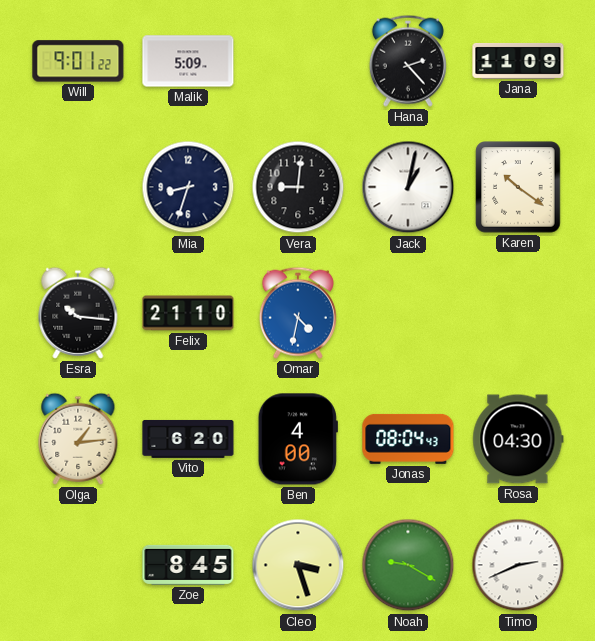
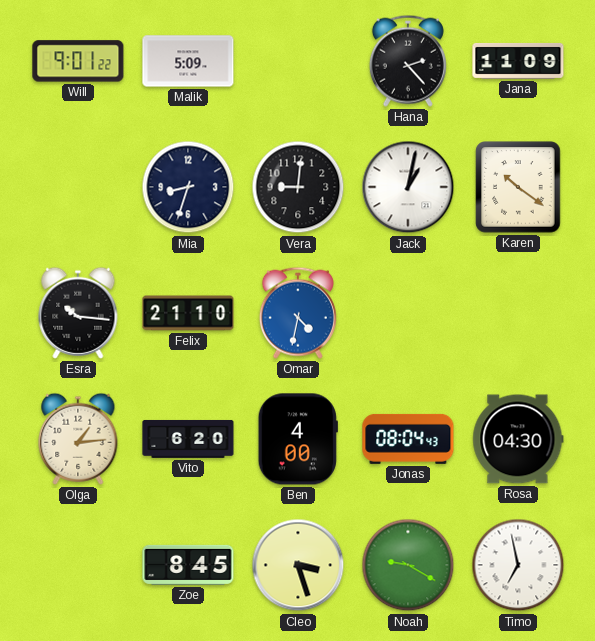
Timo: 2:41 -> 6:58 (518, 565)
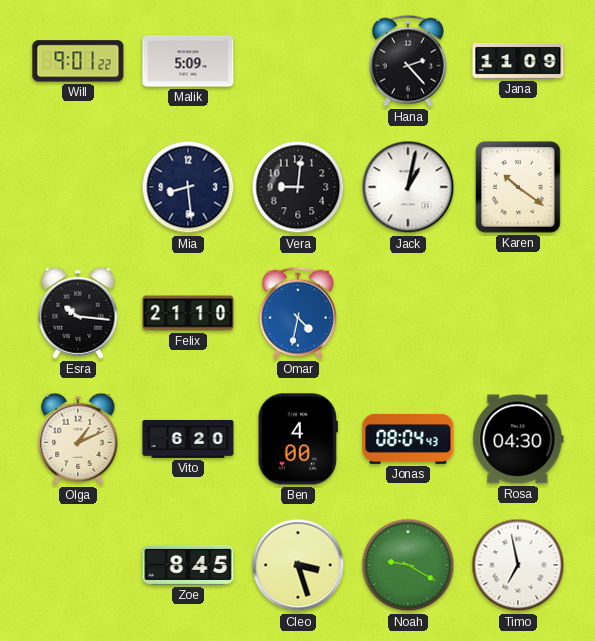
Mia: 8:33 -> 8:29 (188, 187)
Olga: 1:14 -> 1:11 (78, 439)
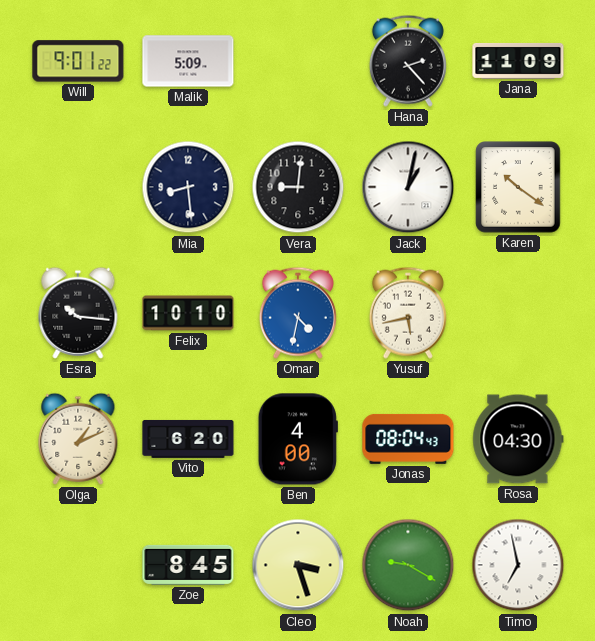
Felix: 21:10 -> 10:10 (188, 313)
Yusuf: none -> 5:43 (408, 313)
